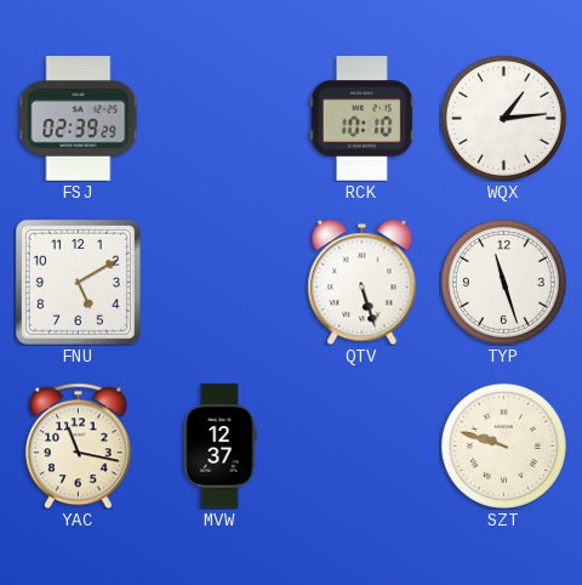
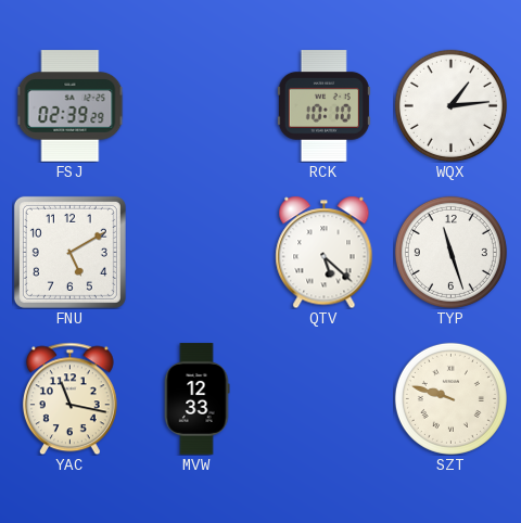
QTV: 5:27 -> 5:22 (325, 252)
MVW: 12:37 -> 12:33 (196, 399)
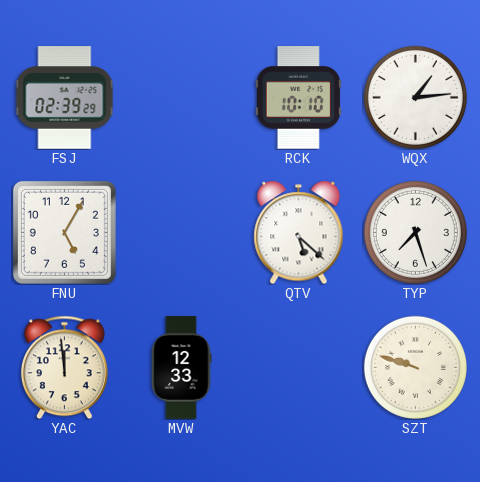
FNU: 5:10 -> 5:05 (64, 232)
TYP: 11:27 -> 7:27 (415, 232)
YAC: 11:17 -> 11:59 (64, 367)
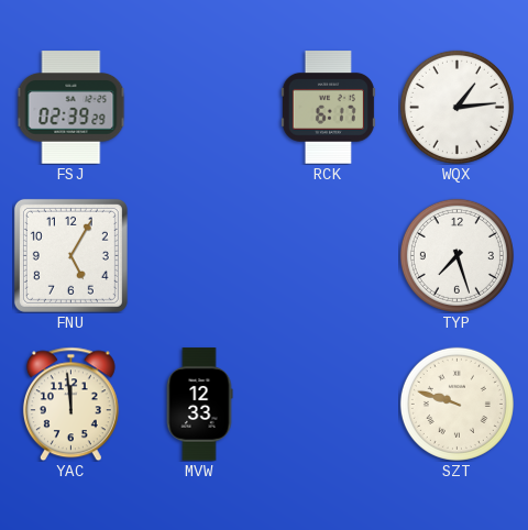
RCK: 10:10 -> 6:17 (328, 108)
QTV: 5:22 -> none (299, 232)
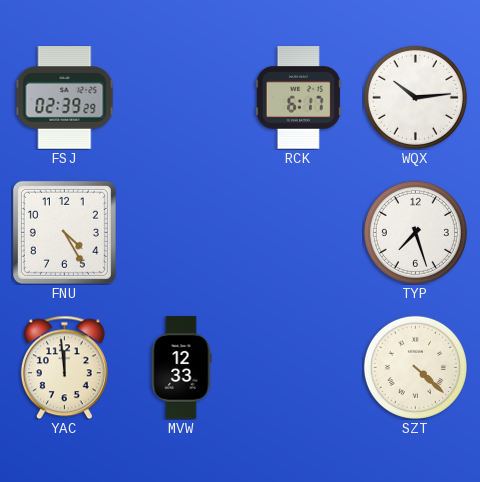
WQX: 1:14 -> 10:14 (415, 97)
FNU: 5:05 -> 4:25 (64, 232)
SZT: 9:48 -> 4:22 (415, 367)
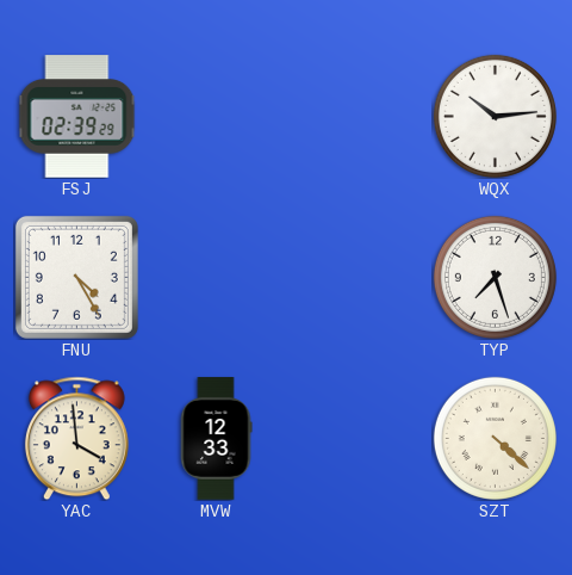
RCK: 6:17 -> none (298, 98)
YAC: 11:59 -> 3:59 (76, 438)
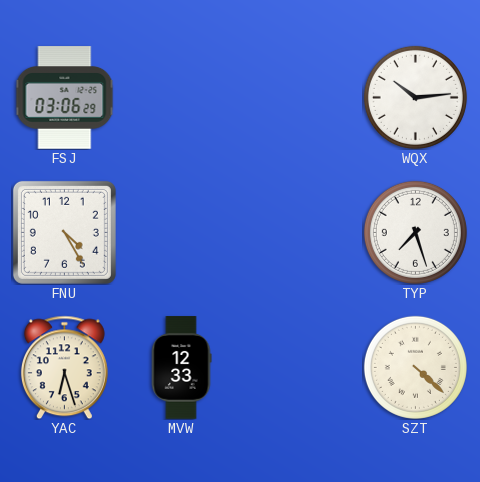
FSJ: 02:39 -> 03:06 (65, 98)
YAC: 3:59 -> 6:27 (64, 367)
